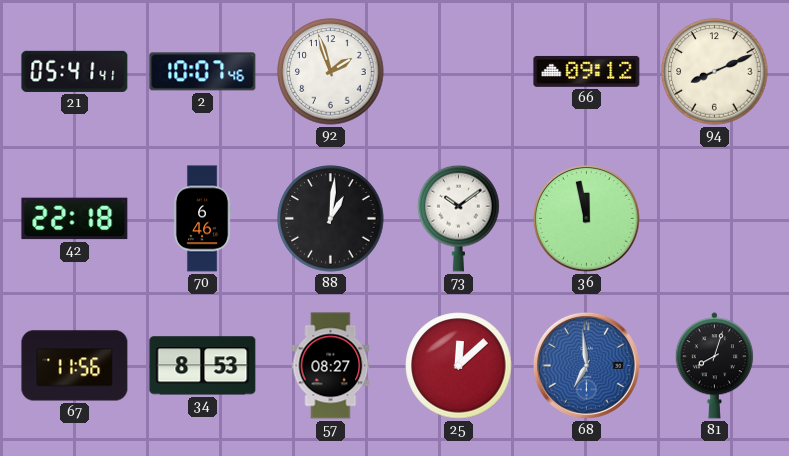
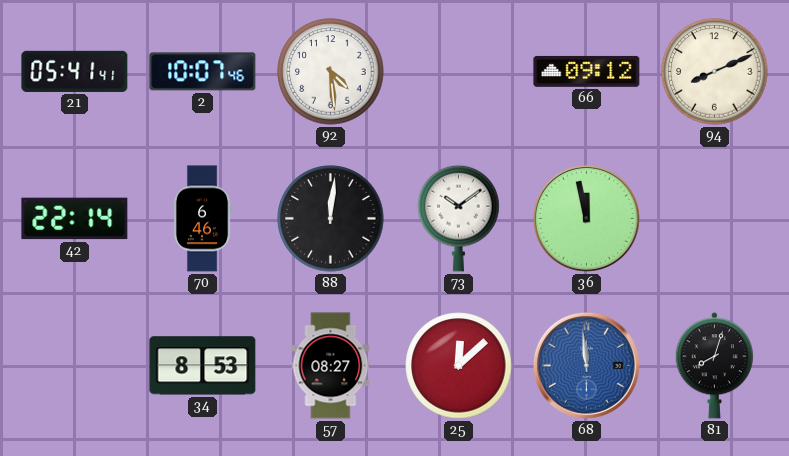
92: 1:57 -> 4:29 (331, 72)
42: 22:18 -> 22:14 (75, 219)
88: 1:01 -> 12:01 (331, 219)
67: 11:56 -> none (75, 366)
68: 6:59 -> 11:59 (586, 365)
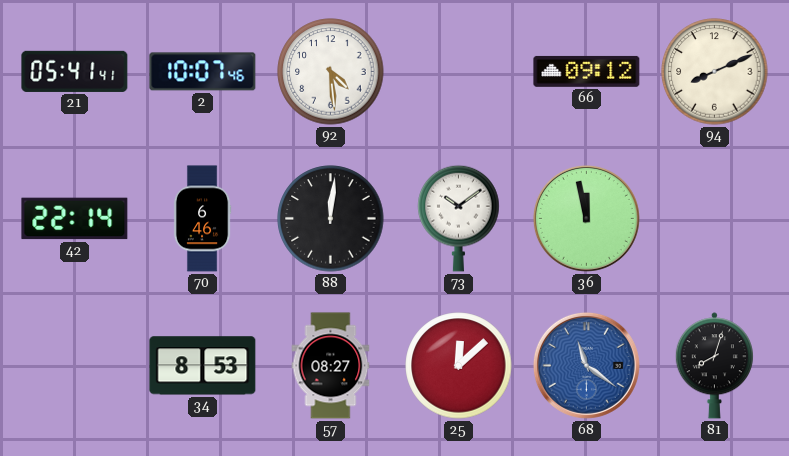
68: 11:59 -> 11:21 (586, 365)
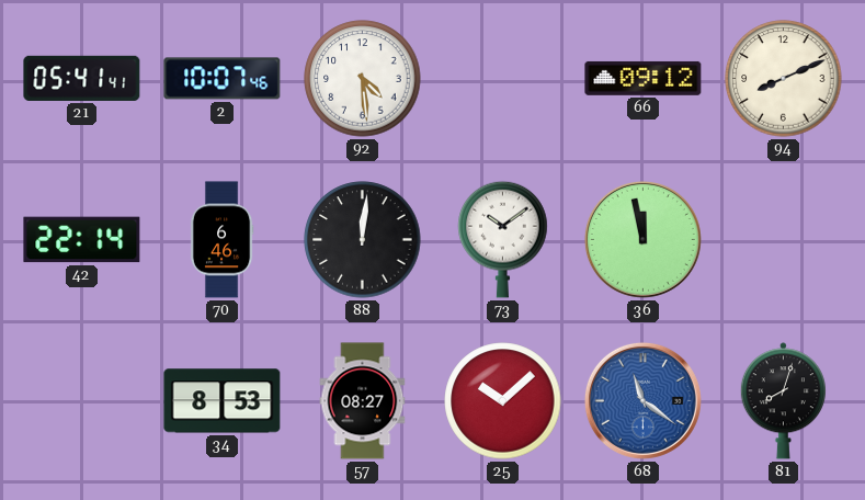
25: 12:08 -> 10:08 (503, 401)
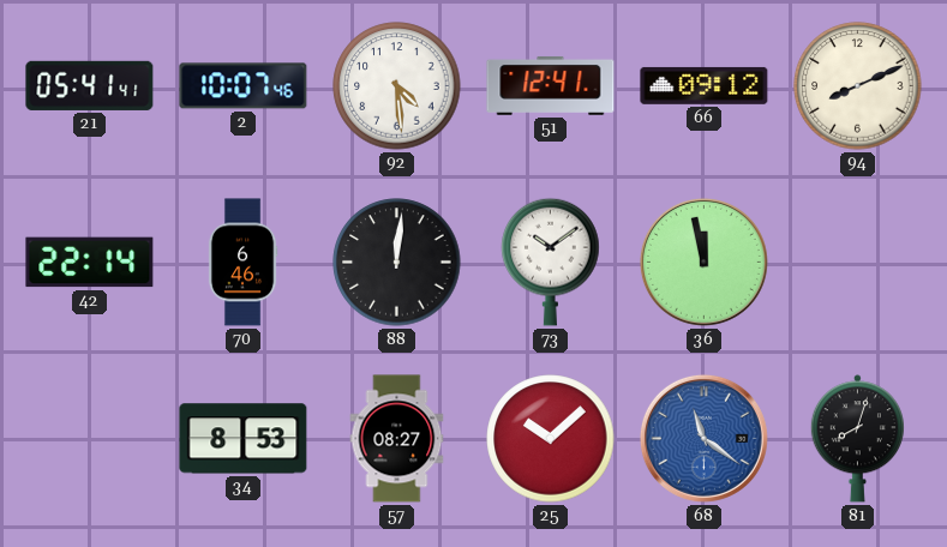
51: none -> 12:41 (551, 86)
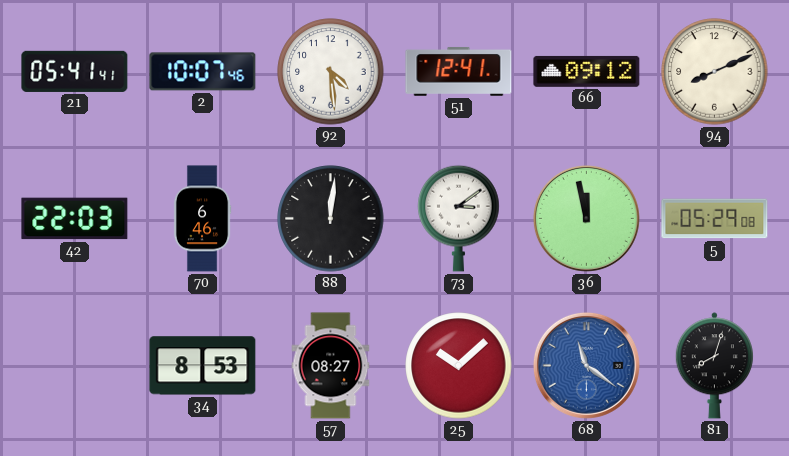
42: 22:14 -> 22:03 (75, 219)
73: 10:09 -> 3:09 (459, 218)
5: none -> 05:29 (715, 219)
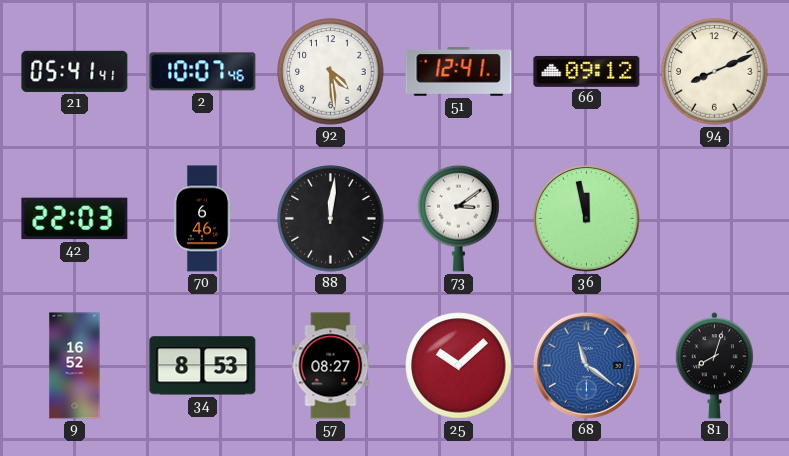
5: 05:29 -> none (715, 219)
9: none -> 16:52 (75, 366)
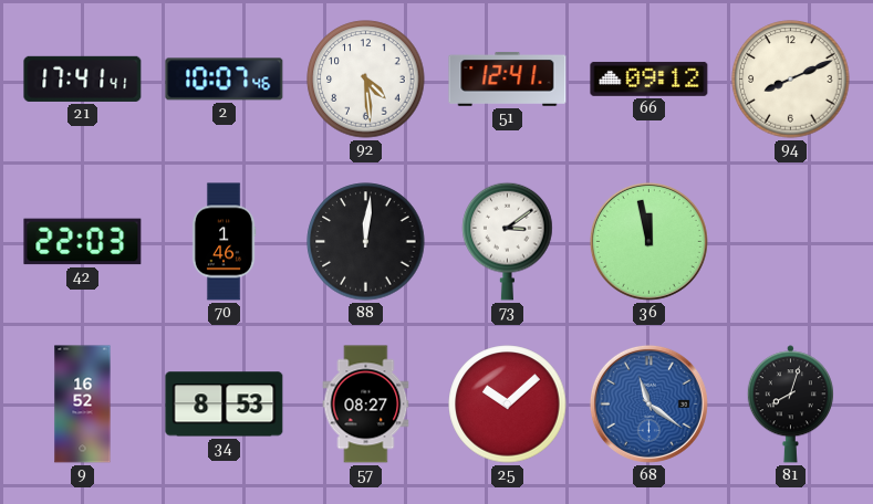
21: 05:41 -> 17:41 (83, 78)
70: 6:46 -> 1:46 (224, 242)
